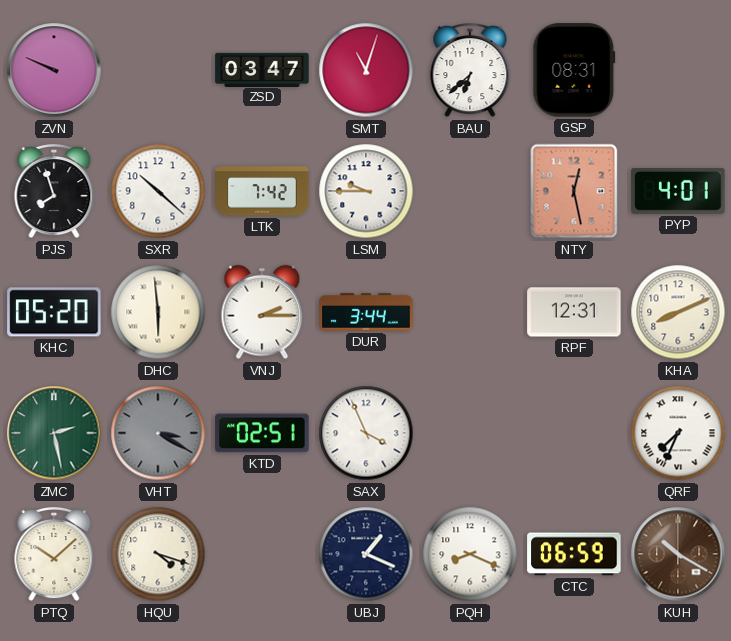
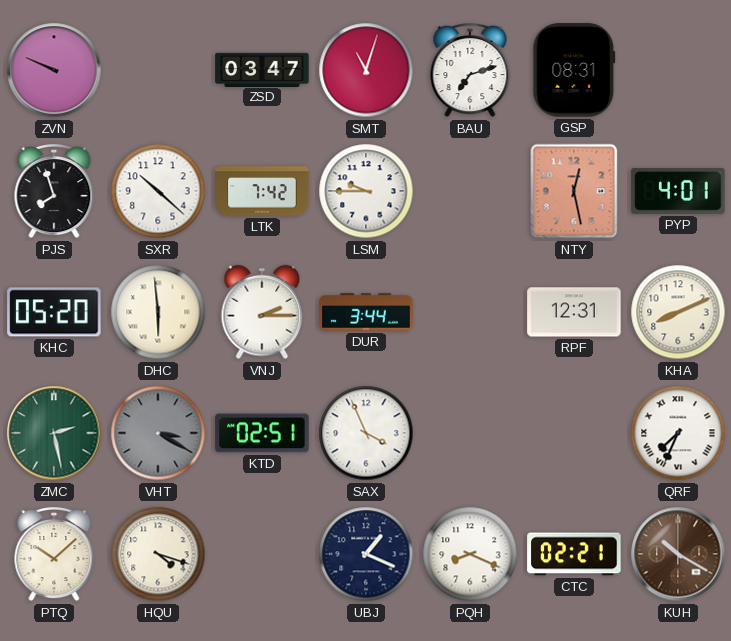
BAU: 6:38 -> 7:12 (470, 71)
CTC: 06:59 -> 02:21 (574, 554)
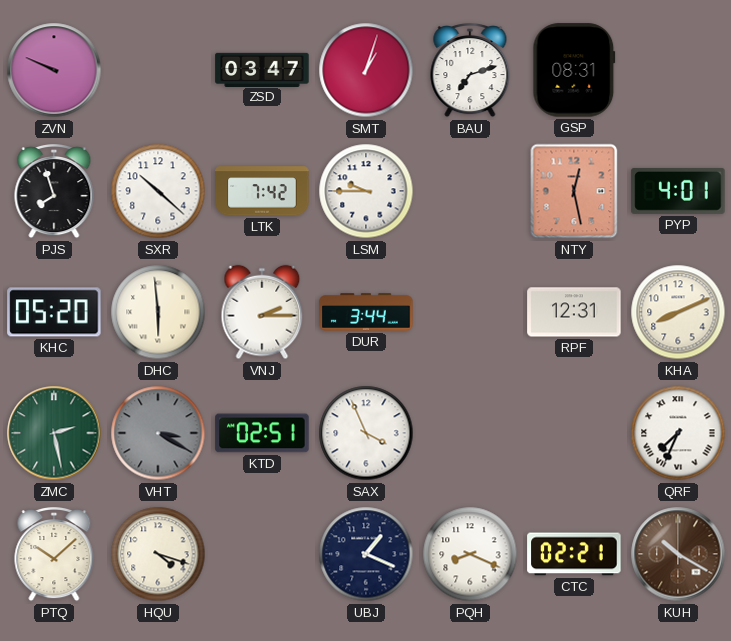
SMT: 11:03 -> 1:03 (366, 70)
